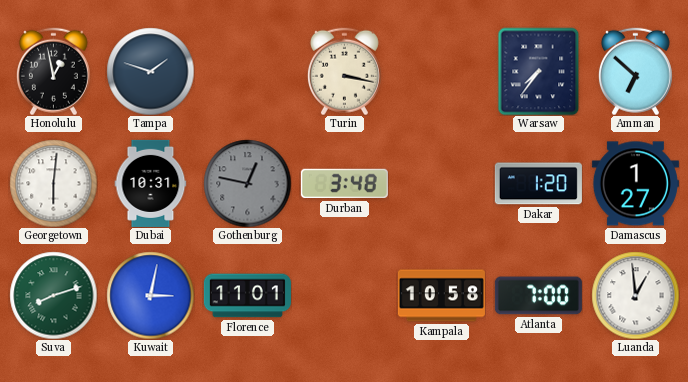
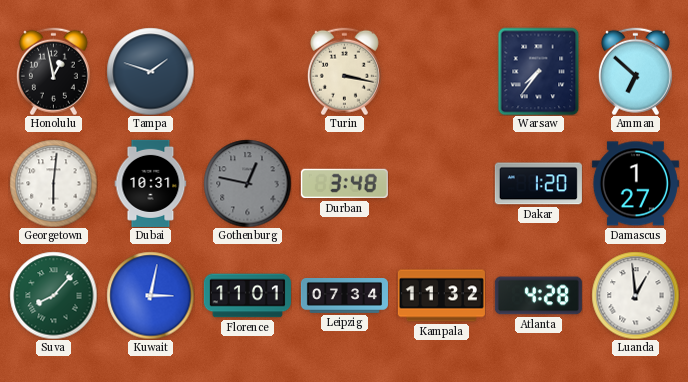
Suva: 8:12 -> 8:07 (53, 295)
Leipzig: none -> 07:34 (344, 296)
Kampala: 10:58 -> 11:32 (441, 296)
Atlanta: 7:00 -> 4:28 (538, 296)
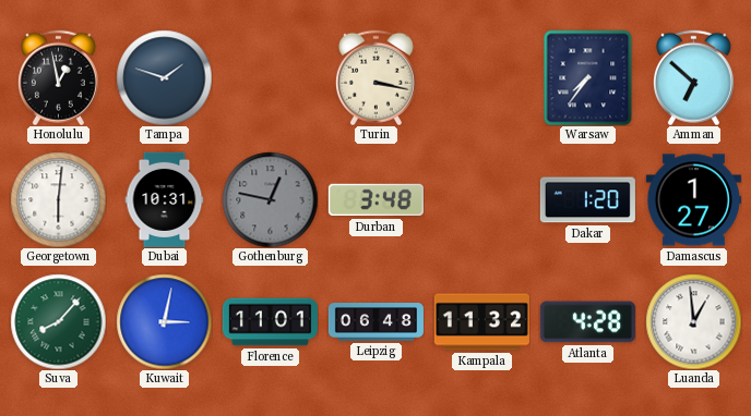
Leipzig: 07:34 -> 06:48 (375, 322)
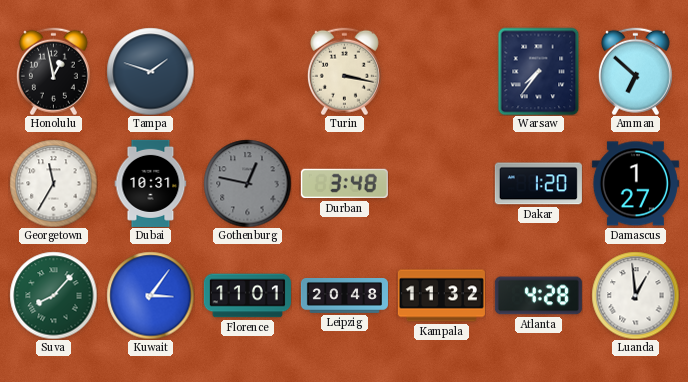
Georgetown: 6:01 -> 11:35 (53, 183)
Kuwait: 3:02 -> 3:06 (150, 295)
Leipzig: 06:48 -> 20:48 (344, 296)
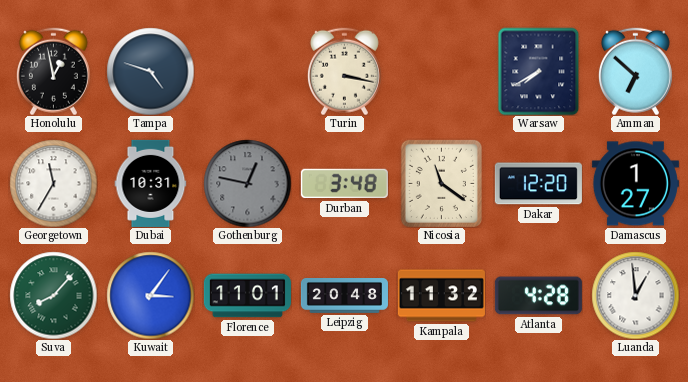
Tampa: 1:48 -> 4:48 (150, 71)
Warsaw: 7:36 -> 7:40 (539, 71)
Nicosia: none -> 11:21 (441, 183)
Dakar: 1:20 -> 12:20 (538, 184)
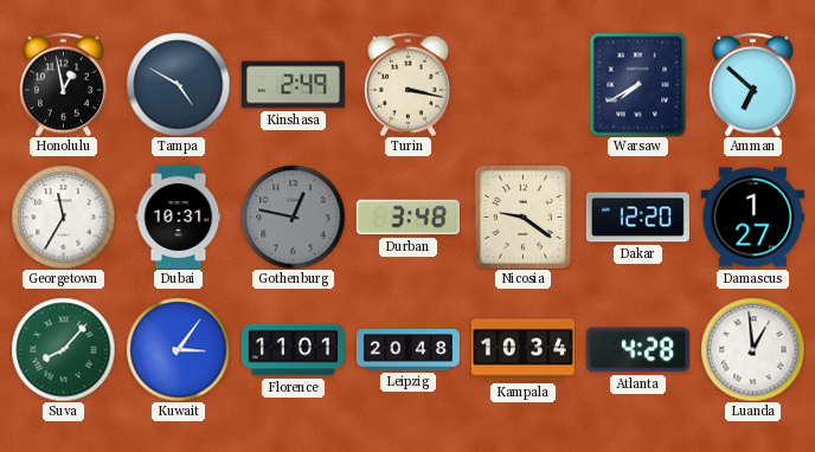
Tampa: 4:48 -> 4:50 (178, 84)
Kinshasa: none -> 2:49 (293, 85)
Nicosia: 11:21 -> 9:21 (522, 217)
Kampala: 11:32 -> 10:34 (522, 350)
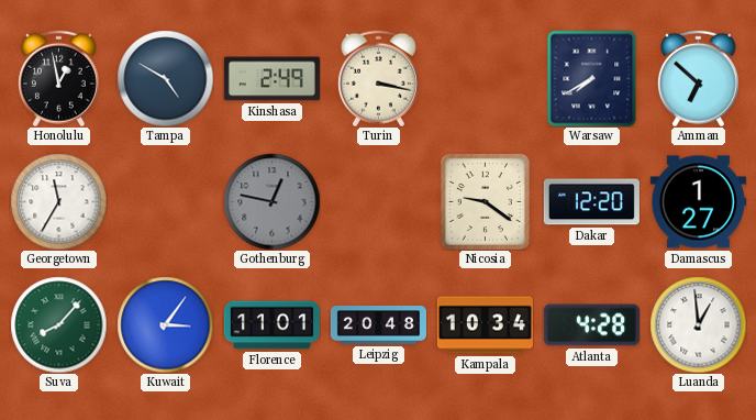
Dubai: 10:31 -> none (179, 217)
Durban: 3:48 -> none (407, 218)
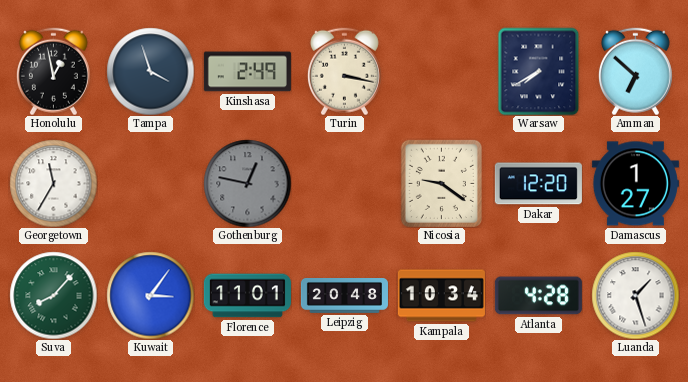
Tampa: 4:50 -> 3:57 (150, 71)
Luanda: 12:59 -> 1:27 (635, 295)
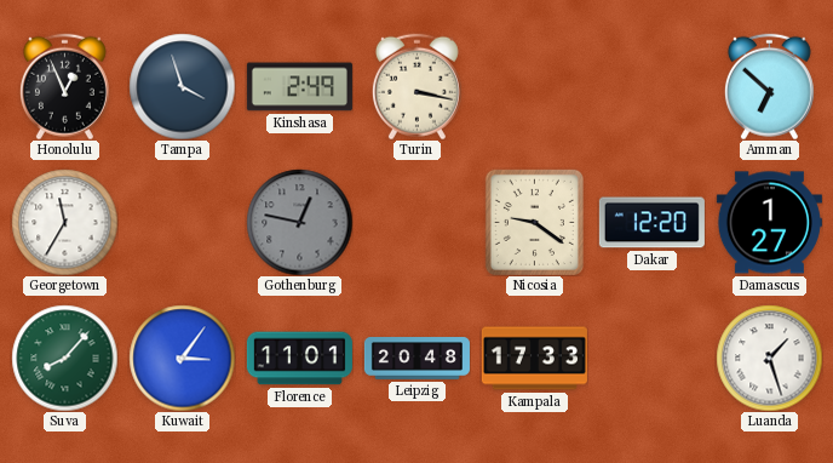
Honolulu: 12:58 -> 12:56 (64, 86)
Warsaw: 7:40 -> none (539, 71)
Kampala: 10:34 -> 17:33 (534, 359)
Atlanta: 4:28 -> none (538, 296)
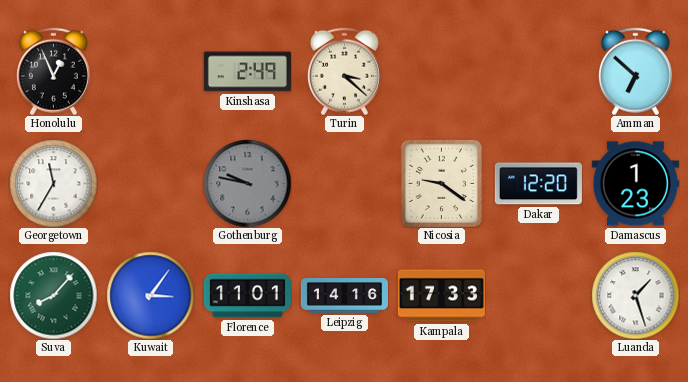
Tampa: 3:57 -> none (182, 86)
Turin: 3:17 -> 3:22 (344, 71)
Gothenburg: 12:47 -> 9:47 (247, 183)
Damascus: 1:27 -> 1:23 (635, 184)
Leipzig: 20:48 -> 14:16 (344, 296)
